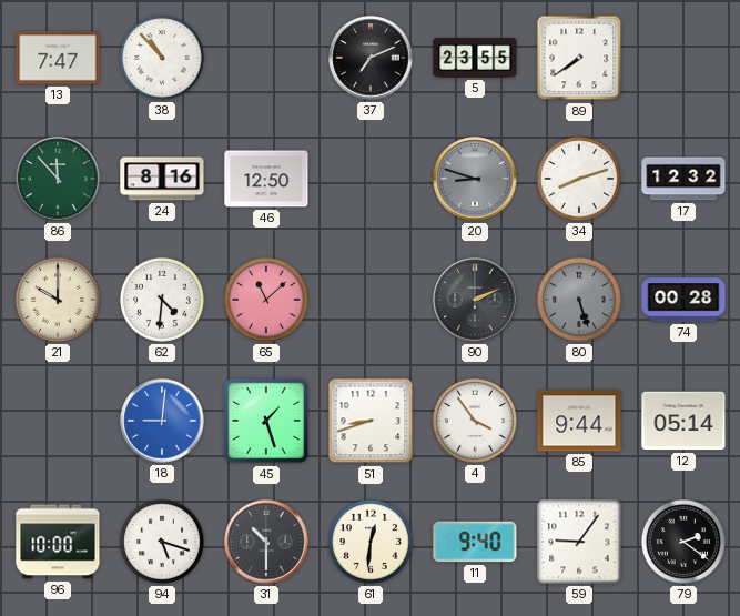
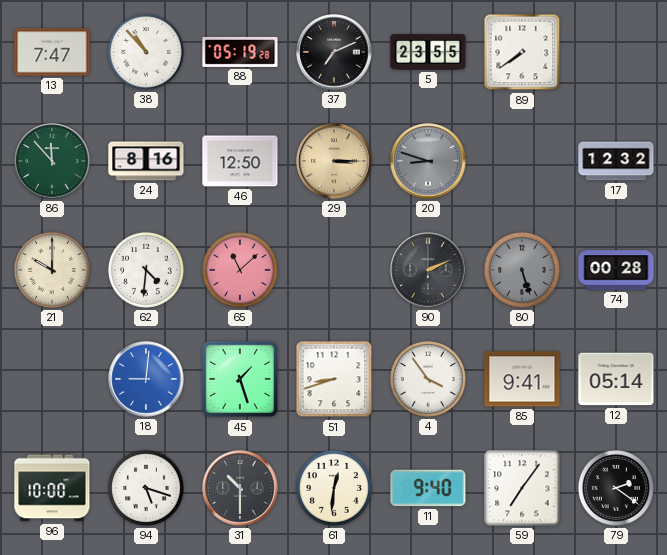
88: none -> 05:19 (240, 52)
29: none -> 3:15 (334, 161)
34: 8:12 -> none (579, 179)
85: 9:44 -> 9:41 (522, 379)
59: 9:06 -> 7:06 (522, 488)
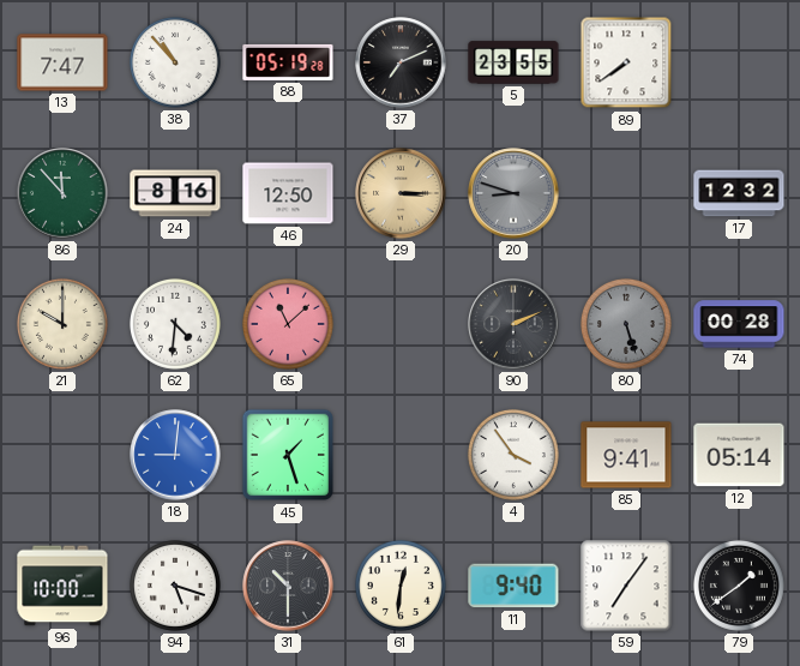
51: 8:42 -> none (334, 379)
79: 2:21 -> 1:39 (739, 586)
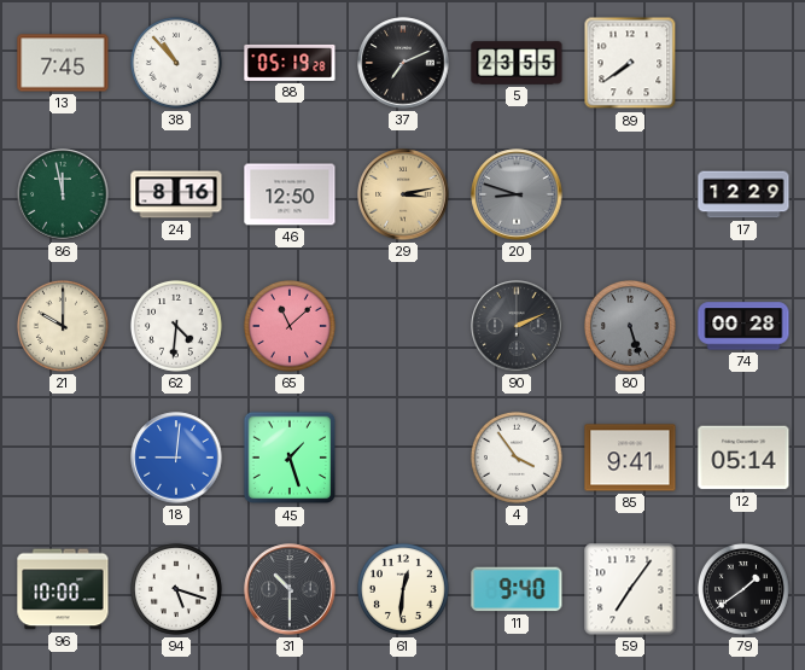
13: 7:47 -> 7:45 (63, 63)
86: 11:53 -> 11:58 (63, 194)
29: 3:15 -> 3:13 (403, 194)
17: 12:32 -> 12:29 (743, 194)
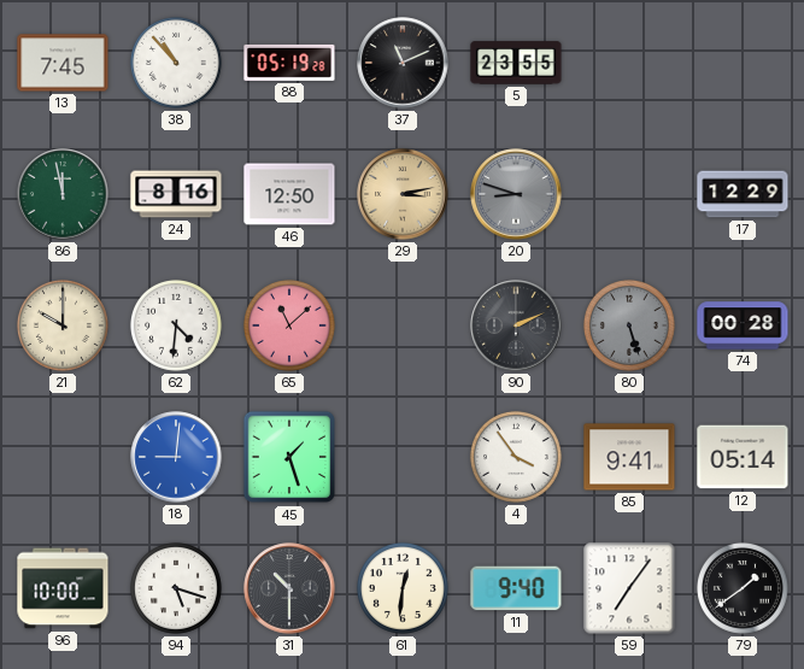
37: 7:11 -> 11:11 (403, 63)
89: 7:39 -> none (630, 63)
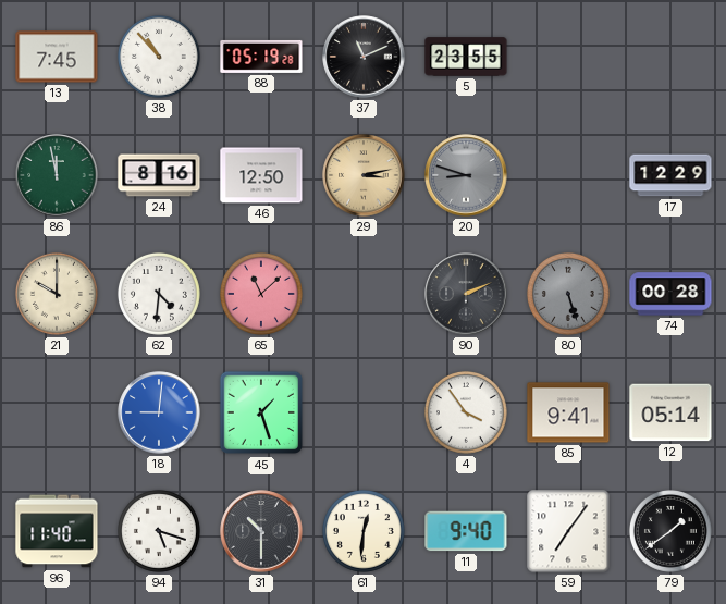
96: 10:00 -> 11:40 (57, 531)
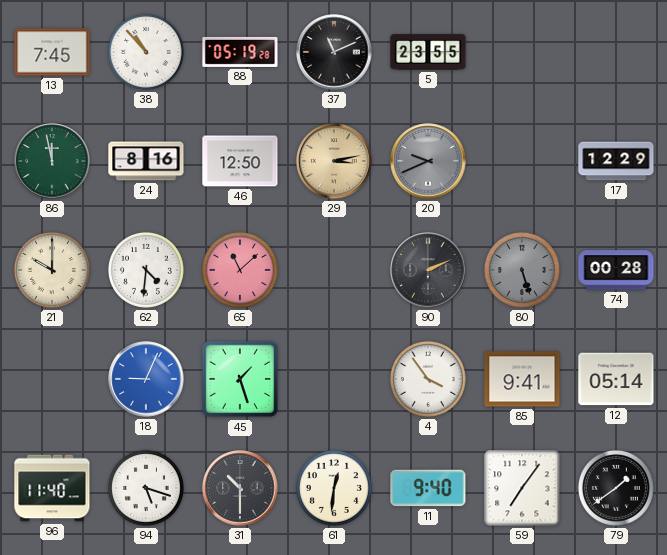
20: 8:48 -> 9:41 (428, 161)
18: 9:01 -> 9:04 (146, 379)
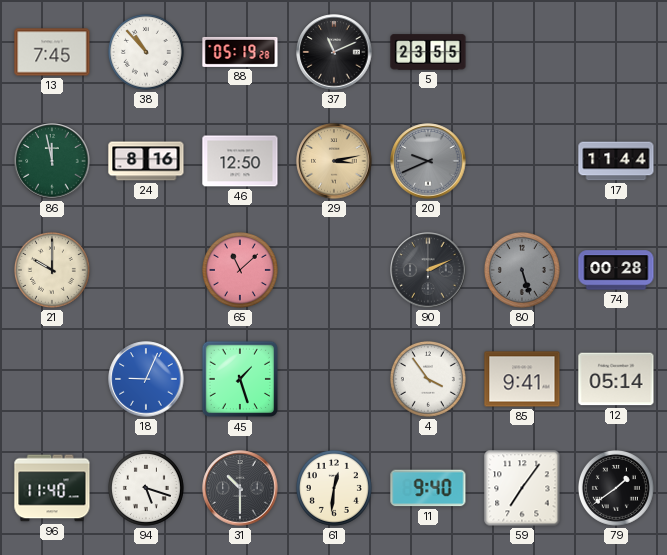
17: 12:29 -> 11:44 (616, 161)
62: 4:31 -> none (146, 270)
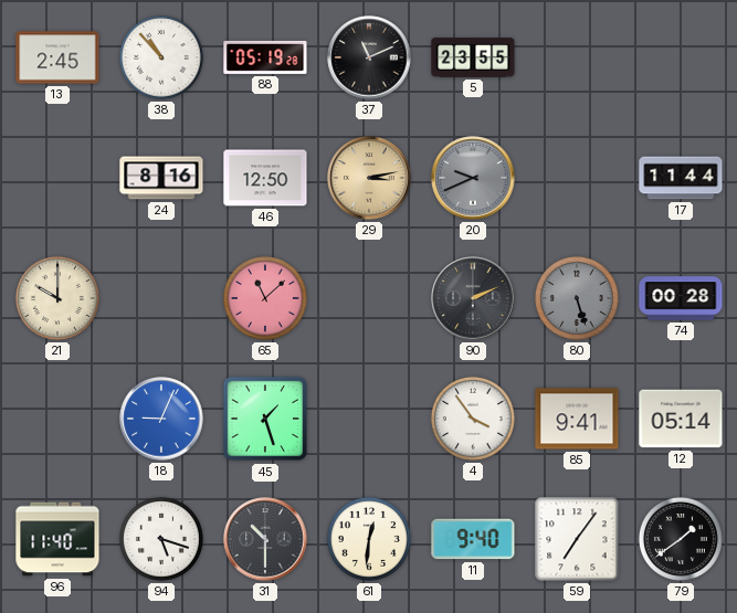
13: 7:45 -> 2:45 (57, 57)
86: 11:58 -> none (52, 161)
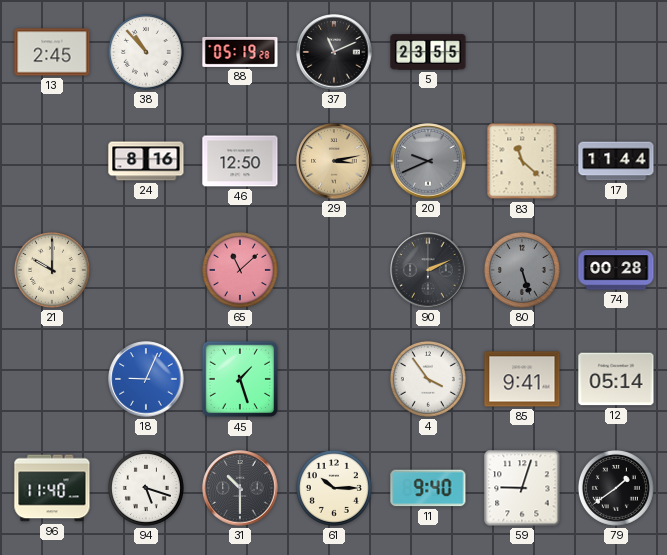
83: none -> 11:22 (522, 161)
61: 12:31 -> 10:15 (334, 488)
59: 7:06 -> 9:03 (522, 488)
